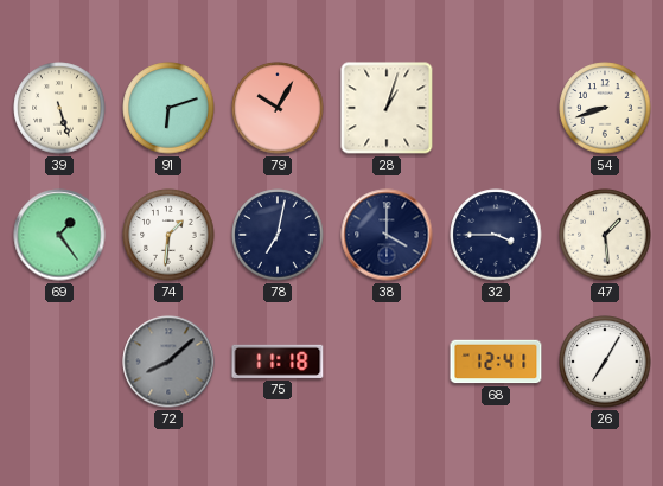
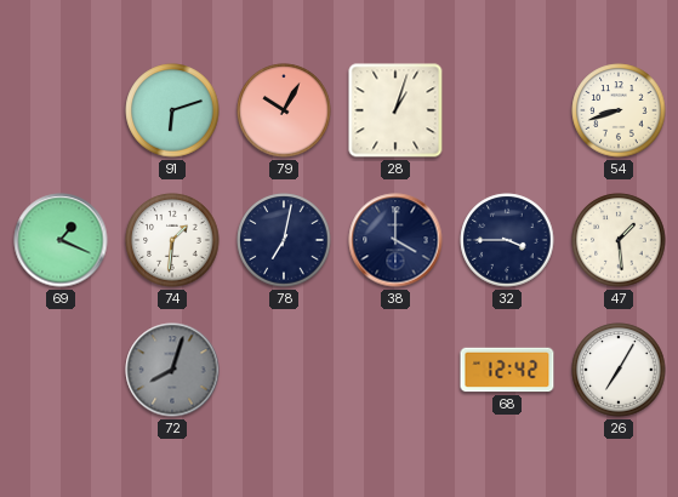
39: 5:27 -> none (59, 108)
69: 1:24 -> 1:19 (61, 240)
72: 8:08 -> 8:03 (172, 370)
75: 11:18 -> none (278, 362)
68: 12:41 -> 12:42 (507, 370)
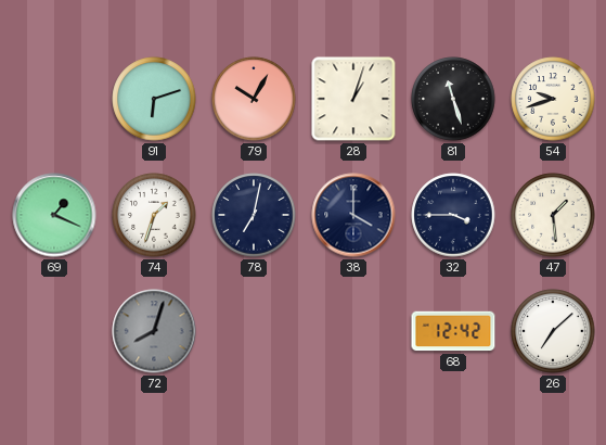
81: none -> 11:27 (453, 99)
54: 8:42 -> 9:42 (553, 99)
74: 1:31 -> 1:33 (154, 215)
26: 7:05 -> 7:08 (553, 331)
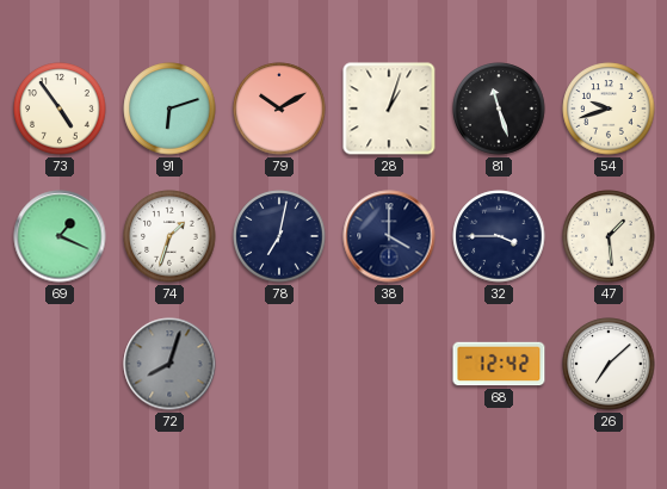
73: none -> 4:54 (60, 109)
79: 10:05 -> 10:10 (279, 109)
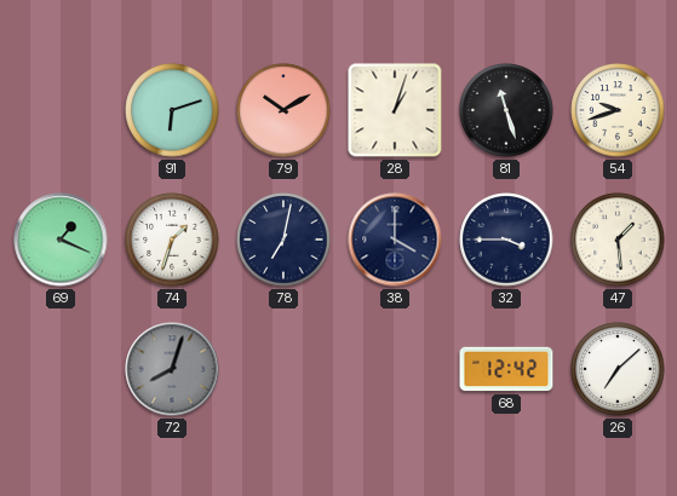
73: 4:54 -> none (60, 109)
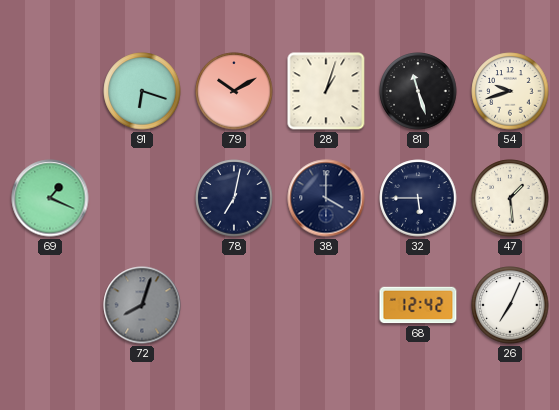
91: 6:12 -> 6:18 (142, 91)
74: 1:33 -> none (172, 240)
32: 3:45 -> 5:45 (418, 198)
26: 7:08 -> 7:04 (510, 305)
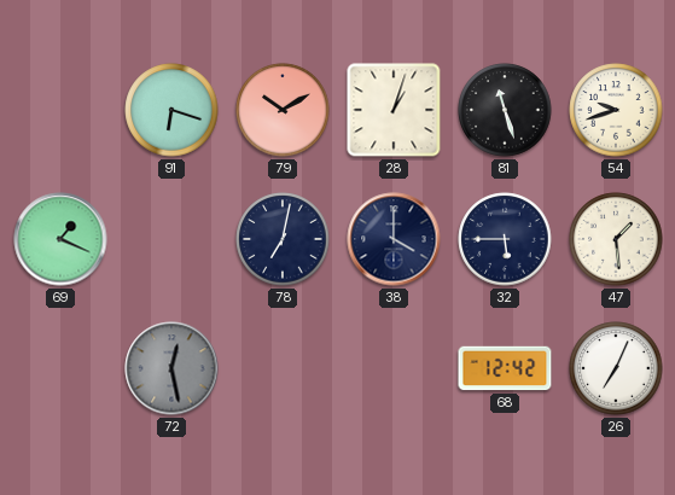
72: 8:03 -> 12:28 (171, 368)
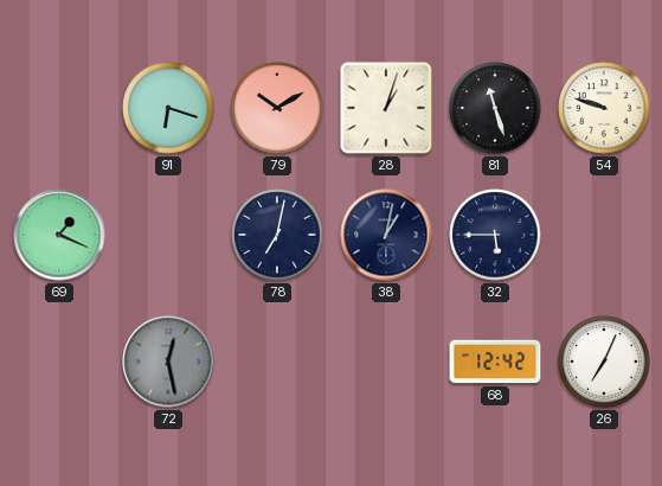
54: 9:42 -> 9:48 (604, 108)
38: 4:00 -> 1:02 (386, 235)
47: 1:29 -> none (616, 239)
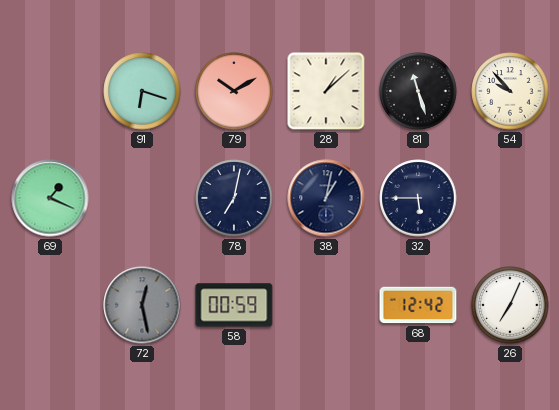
28: 1:03 -> 1:08 (326, 91)
54: 9:48 -> 9:53 (510, 91)
58: none -> 00:59 (234, 305)
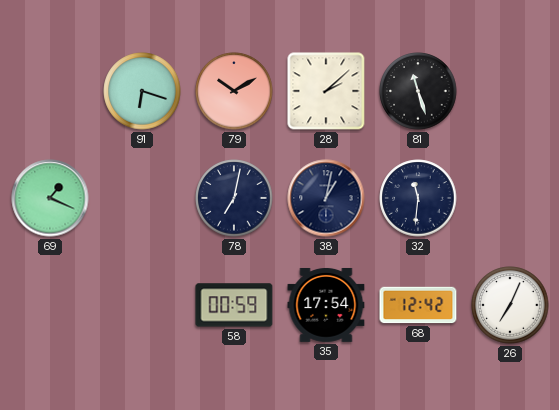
28: 1:08 -> 2:08 (326, 91)
54: 9:53 -> none (510, 91)
32: 5:45 -> 11:31 (418, 198)
72: 12:28 -> none (142, 305)
35: none -> 17:54 (326, 305)
